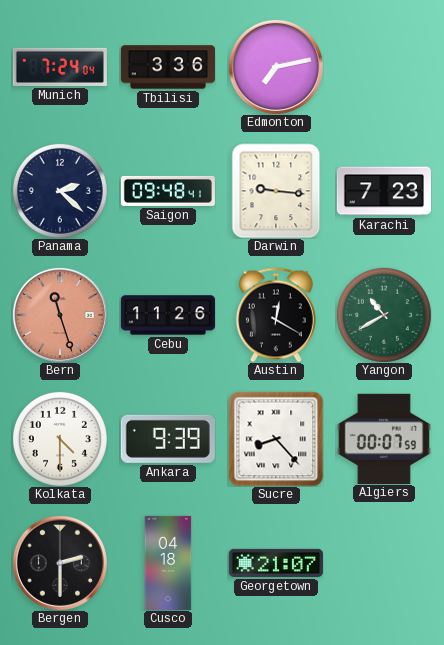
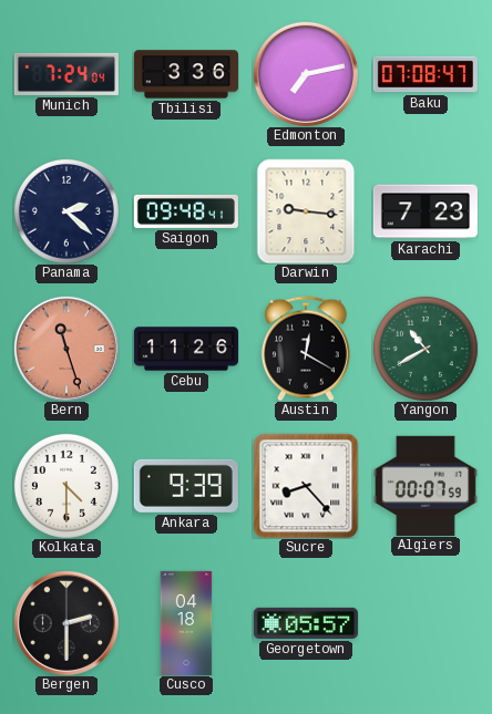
Baku: none -> 07:08 (426, 74)
Georgetown: 21:07 -> 05:57 (306, 623)
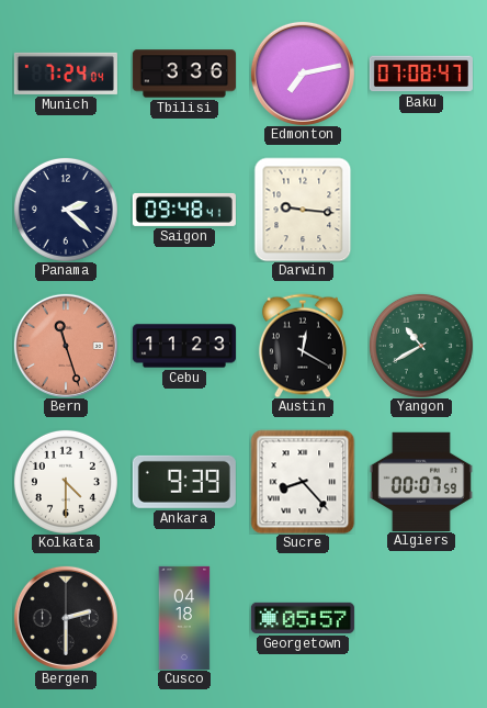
Karachi: 7:23 -> none (426, 211)
Cebu: 11:26 -> 11:23 (184, 346)
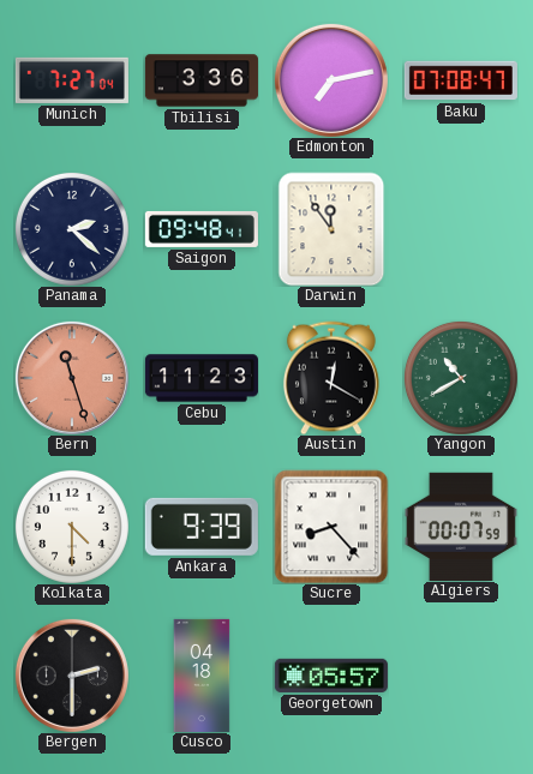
Munich: 7:24 -> 7:27 (72, 80)
Darwin: 9:16 -> 11:54 (331, 229)
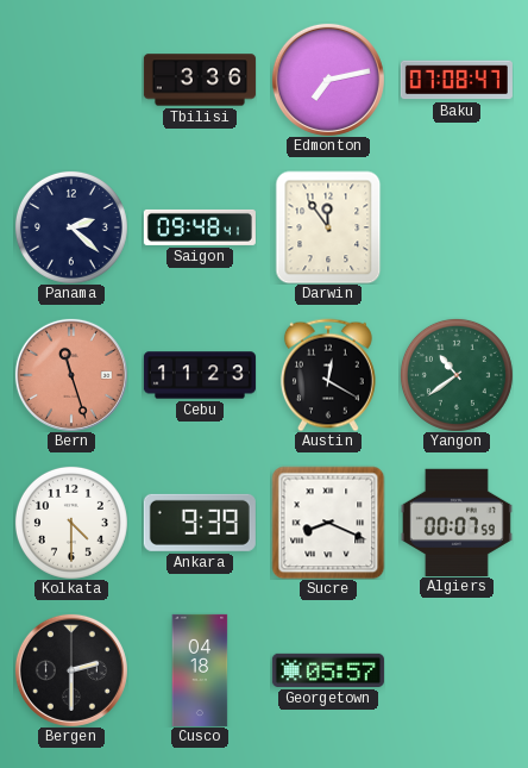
Munich: 7:27 -> none (72, 80)
Yangon: 10:40 -> 10:39 (457, 375)
Sucre: 8:23 -> 8:19 (328, 523)
